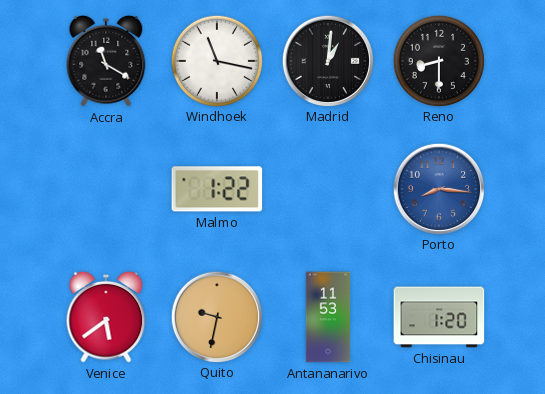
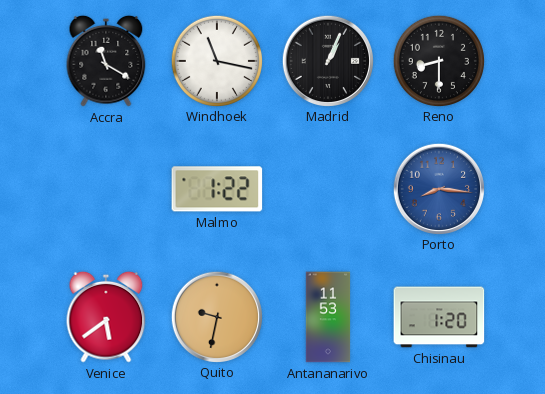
Madrid: 1:01 -> 1:04 (327, 60)
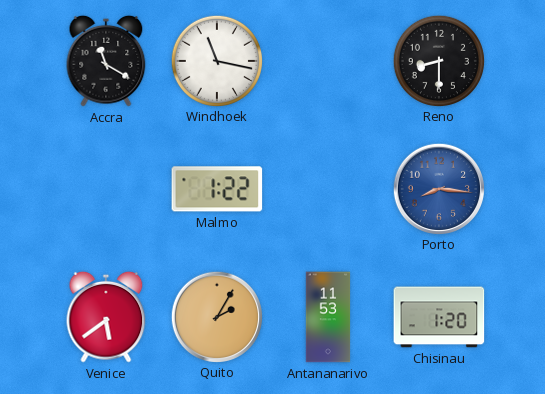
Madrid: 1:04 -> none (327, 60)
Quito: 9:32 -> 2:05 (216, 316)
